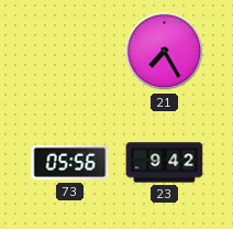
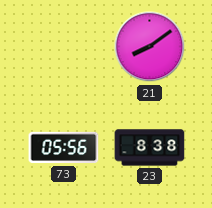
21: 7:25 -> 8:09 (150, 47)
23: 9:42 -> 8:38 (150, 148)
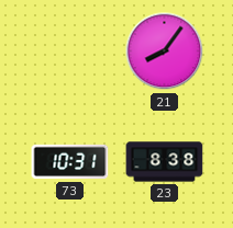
21: 8:09 -> 8:06 (165, 52)
73: 05:56 -> 10:31 (70, 162)
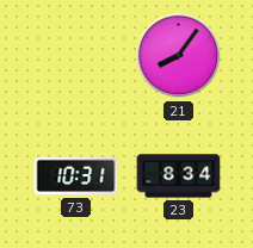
23: 8:38 -> 8:34 (179, 176)
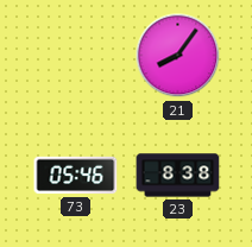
73: 10:31 -> 05:46 (76, 176)
23: 8:34 -> 8:38 (178, 176)
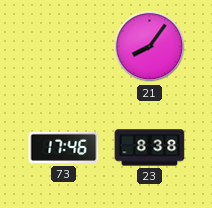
73: 05:46 -> 17:46 (64, 148)
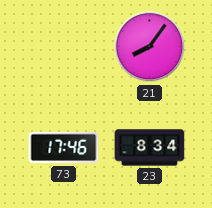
23: 8:38 -> 8:34 (150, 148)
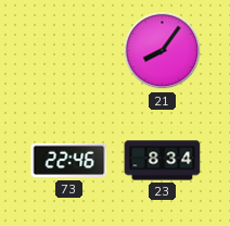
73: 17:46 -> 22:46 (69, 161)
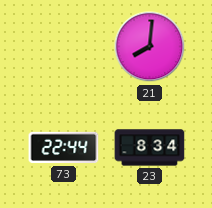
21: 8:06 -> 8:01 (150, 47)
73: 22:46 -> 22:44 (64, 148)
